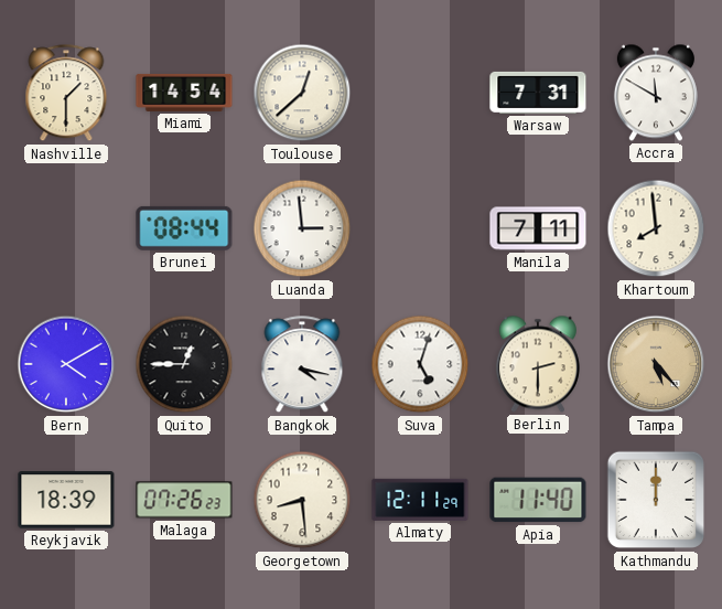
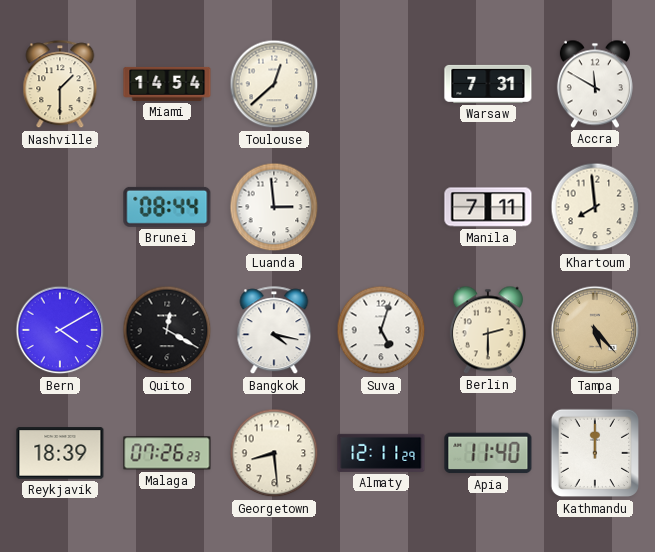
Quito: 12:45 -> 12:20 (167, 330)
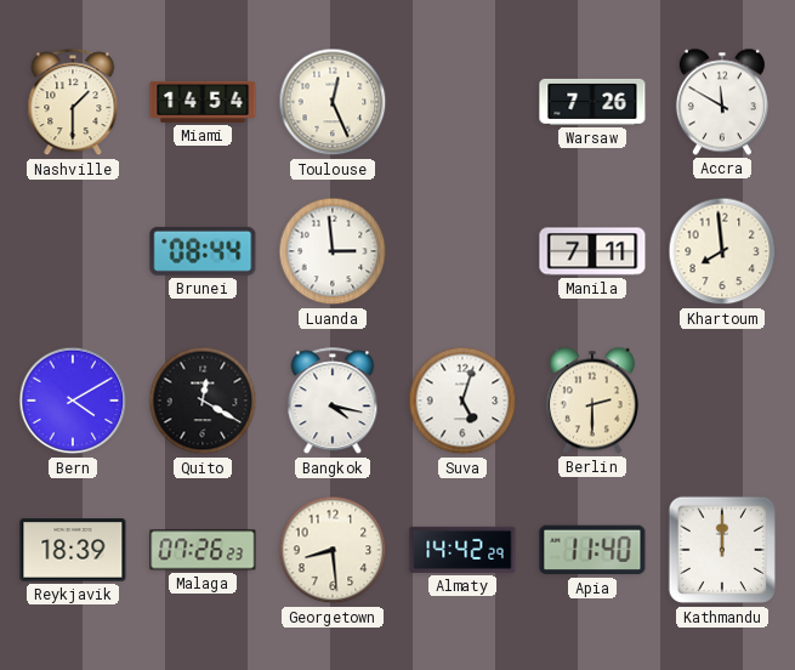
Toulouse: 12:38 -> 12:26 (333, 102)
Warsaw: 7:31 -> 7:26 (592, 102)
Tampa: 5:23 -> none (595, 330)
Almaty: 12:11 -> 14:42 (462, 550)
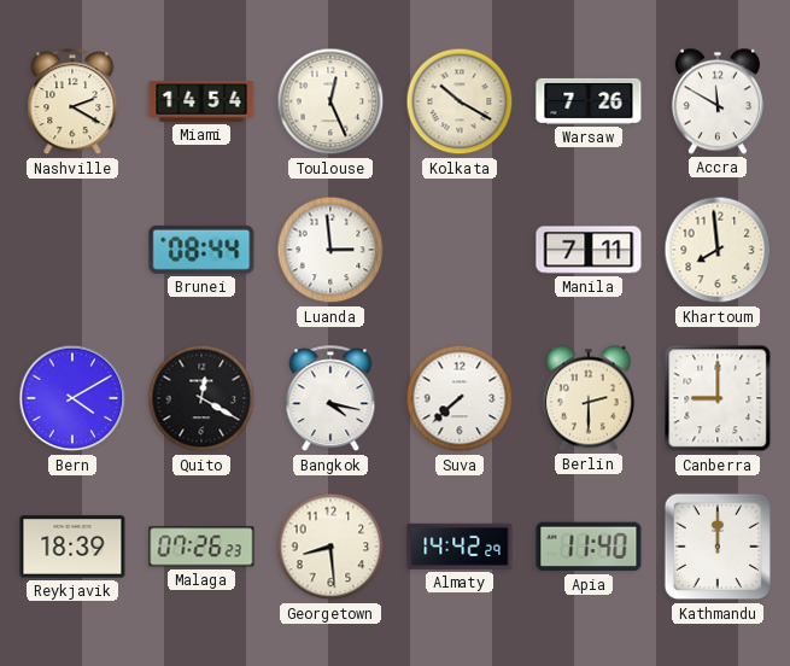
Nashville: 1:30 -> 2:20 (72, 103)
Kolkata: none -> 10:20 (460, 101)
Suva: 5:03 -> 7:38 (460, 398)
Canberra: none -> 9:00 (718, 398)
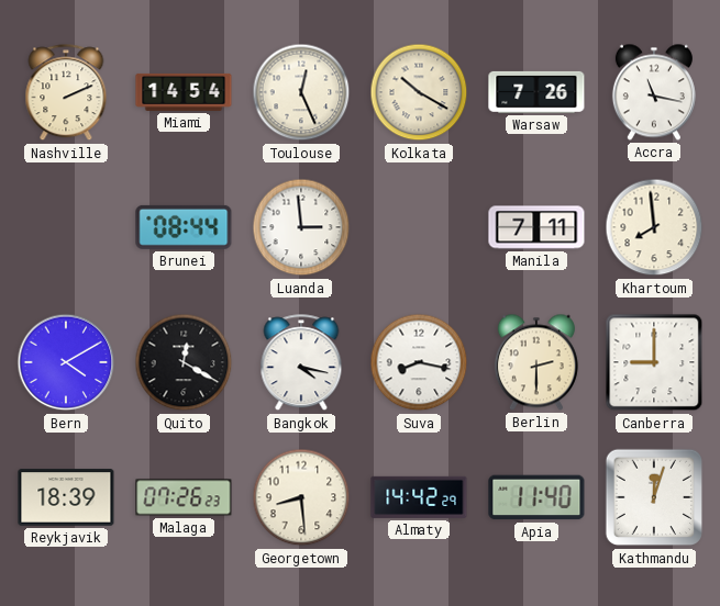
Nashville: 2:20 -> 2:11 (66, 93)
Accra: 11:50 -> 11:17 (654, 92)
Suva: 7:38 -> 8:17 (419, 362)
Kathmandu: 12:00 -> 12:03 (654, 497)
